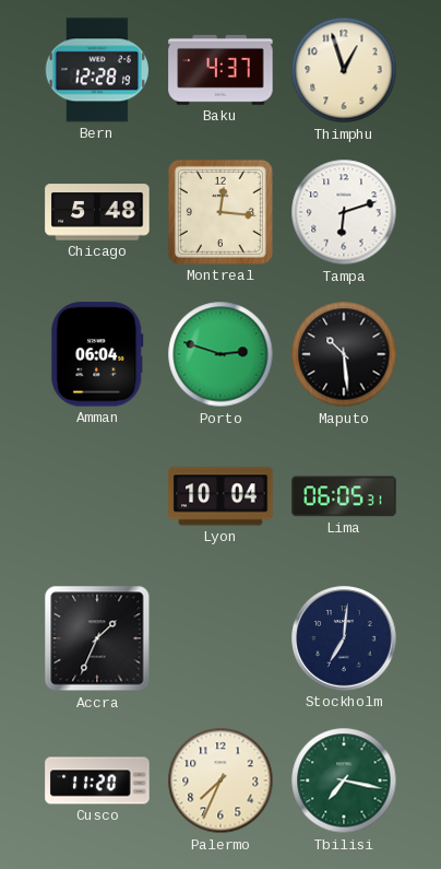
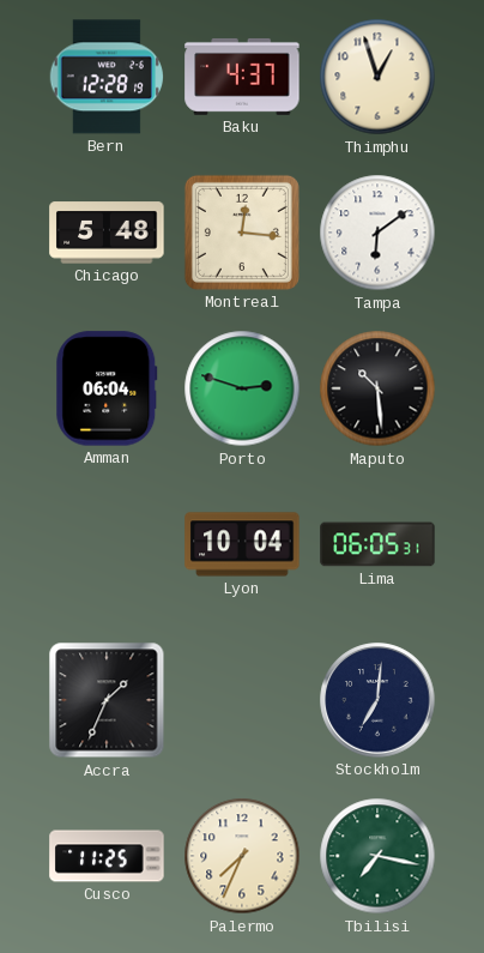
Tampa: 6:12 -> 6:09 (377, 233)
Cusco: 11:20 -> 11:25 (107, 856)
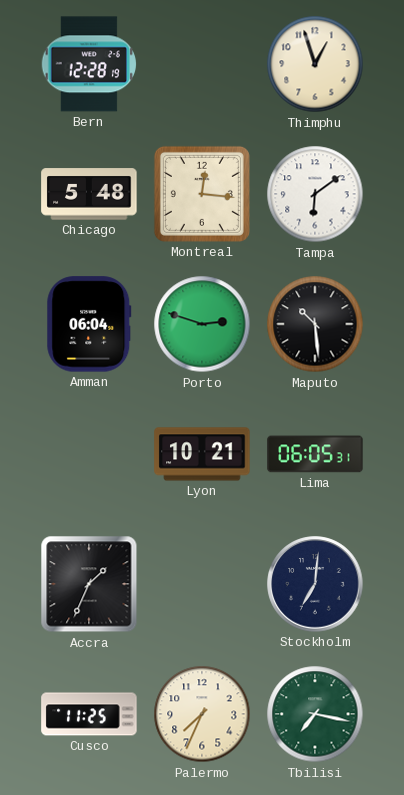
Baku: 4:37 -> none (242, 77)
Lyon: 10:04 -> 10:21 (202, 454)
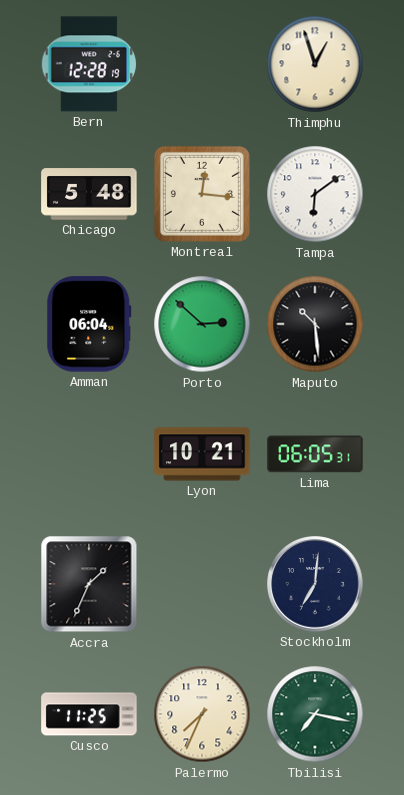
Porto: 2:48 -> 2:52 (202, 324)
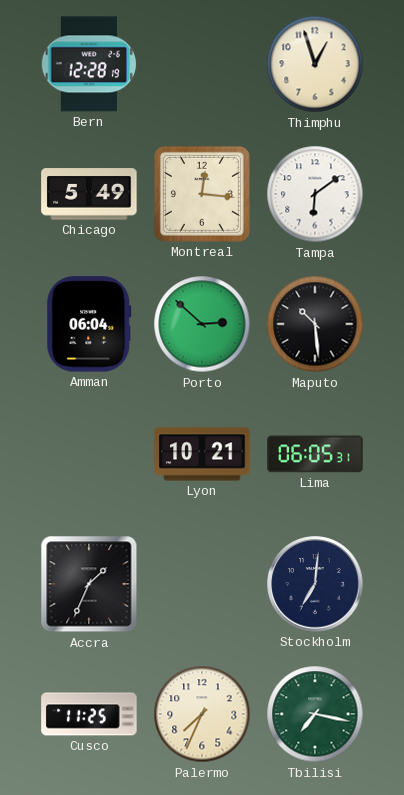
Chicago: 5:48 -> 5:49 (89, 194)
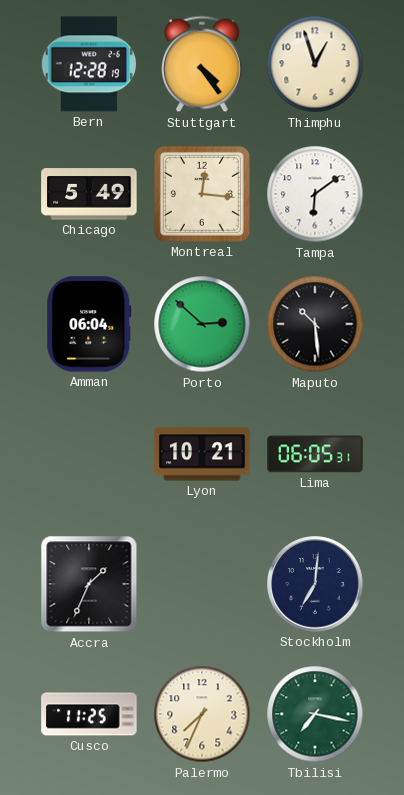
Stuttgart: none -> 4:24 (203, 64)
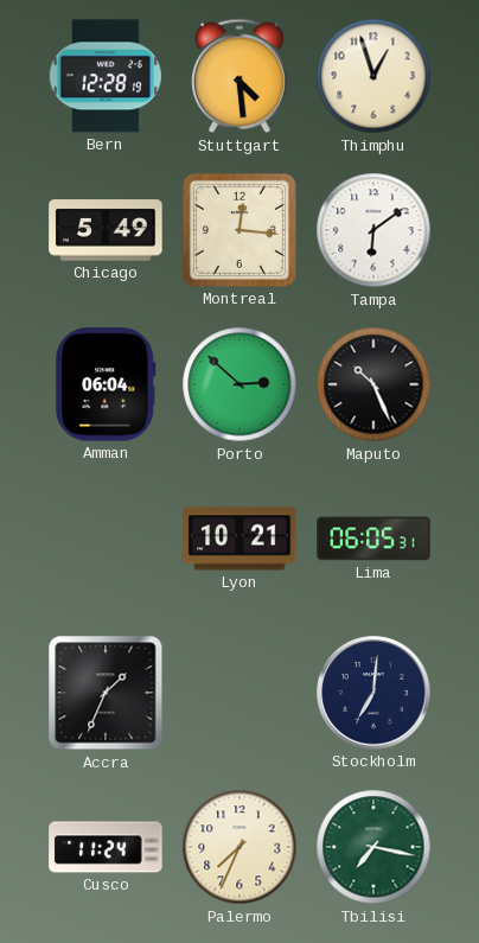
Stuttgart: 4:24 -> 4:29 (241, 76)
Maputo: 10:29 -> 10:26 (373, 384)
Cusco: 11:25 -> 11:24 (106, 847)
